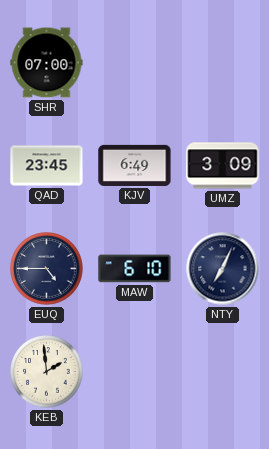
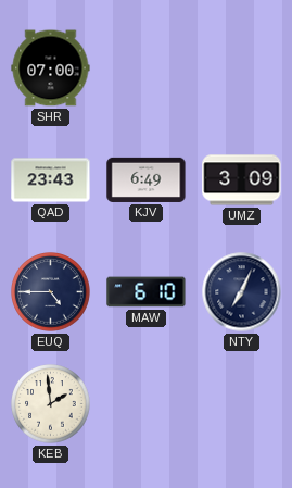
QAD: 23:45 -> 23:43 (51, 180)
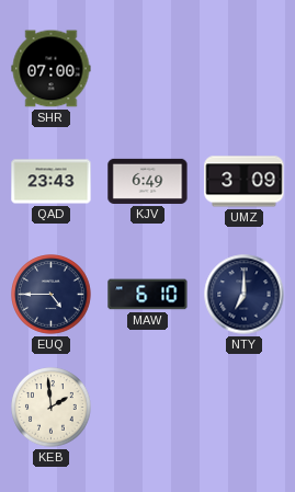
NTY: 7:04 -> 7:00 (245, 295)
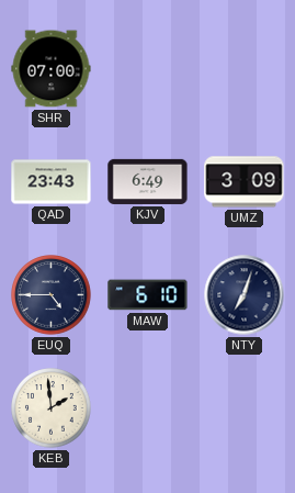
NTY: 7:00 -> 7:03 (245, 295)
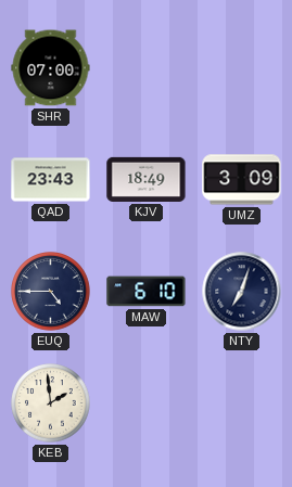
KJV: 6:49 -> 18:49 (147, 179)
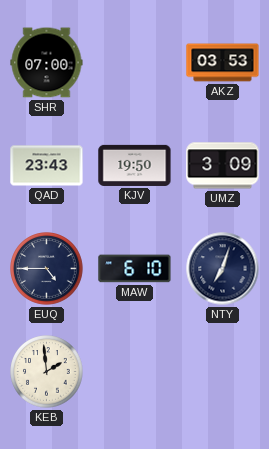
AKZ: none -> 03:53 (223, 63)
KJV: 18:49 -> 19:50 (135, 165)
